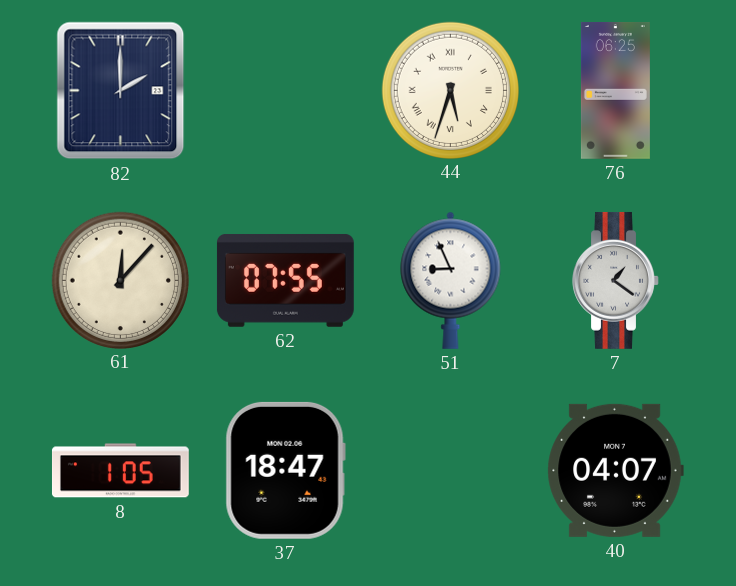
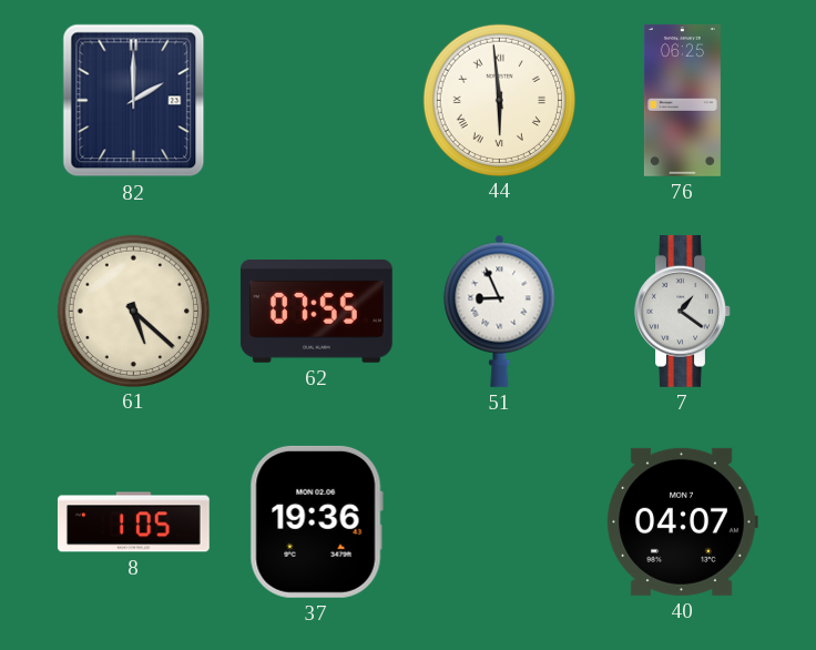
44: 5:33 -> 5:59 (499, 100)
61: 12:07 -> 5:22 (133, 311)
37: 18:47 -> 19:36 (316, 521)
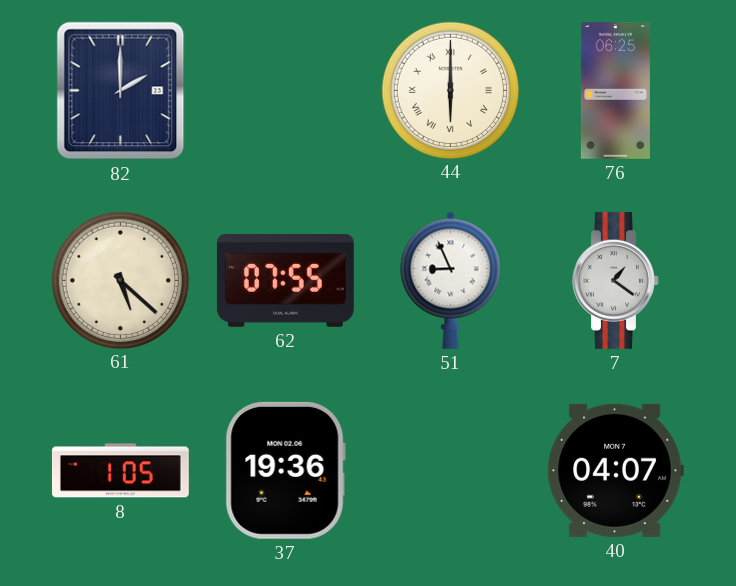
44: 5:59 -> 6:00 (450, 90)
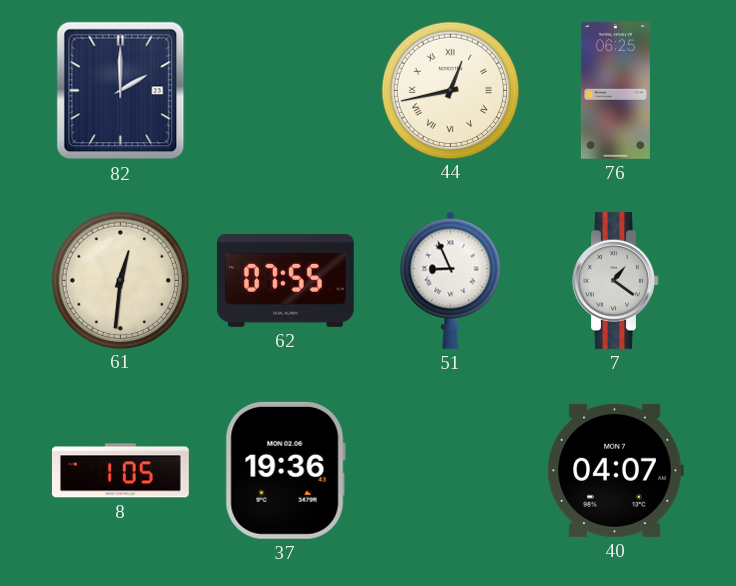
44: 6:00 -> 12:43 (450, 90)
61: 5:22 -> 12:31 (120, 280)
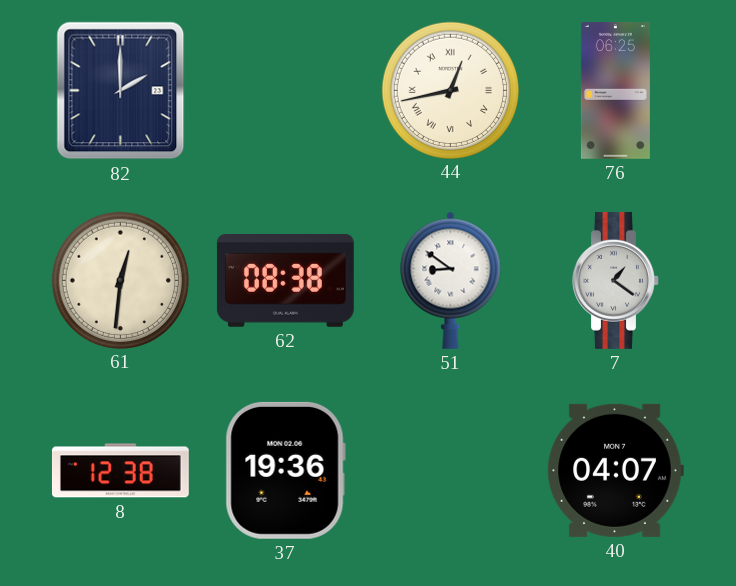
62: 07:55 -> 08:38 (285, 280)
51: 8:56 -> 8:51 (451, 280)
8: 1:05 -> 12:38 (120, 471)
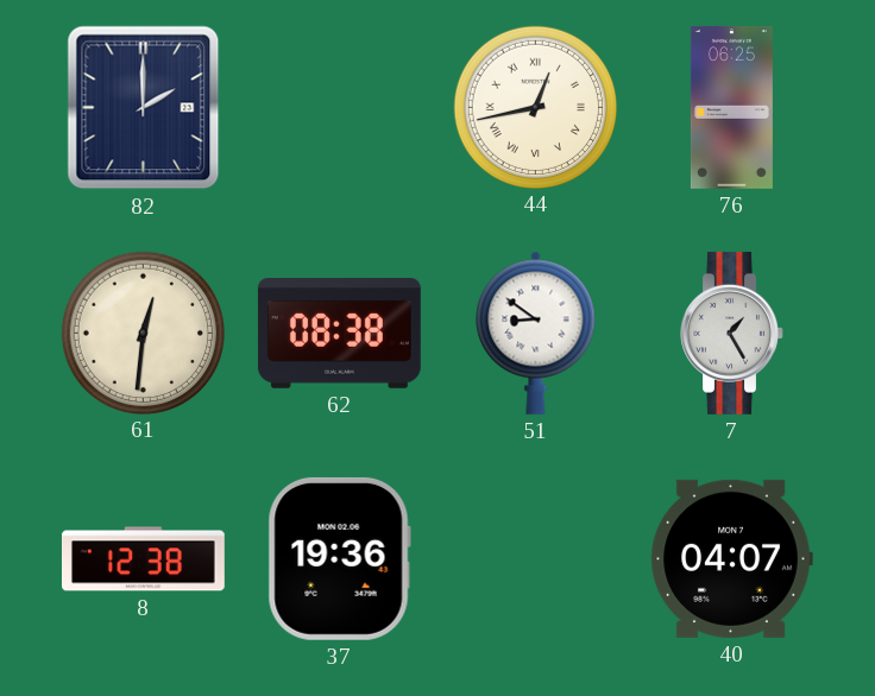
7: 1:21 -> 1:25 (732, 333)
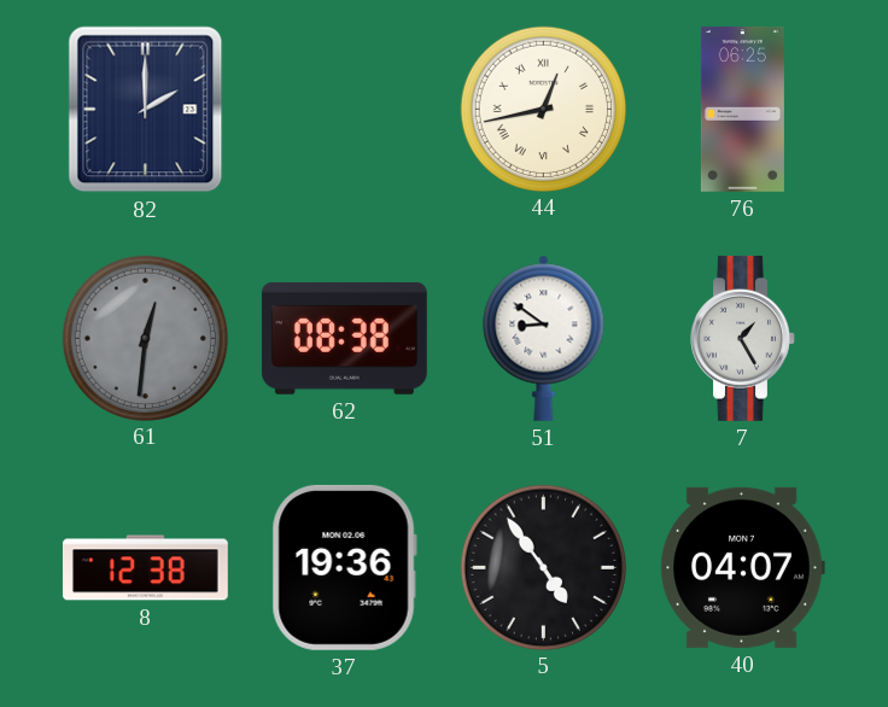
61 dial: cream -> grey (145, 338)
5: none -> 4:54 (543, 567)
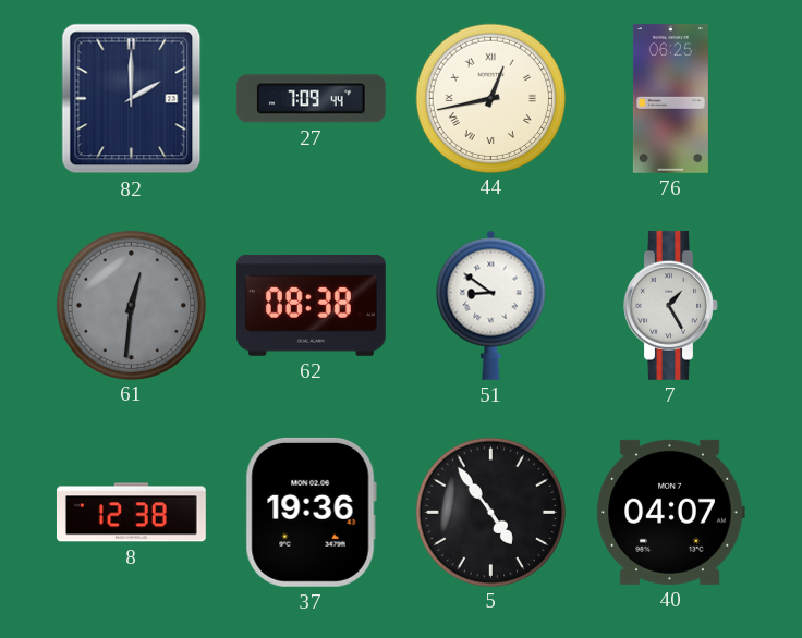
27: none -> 7:09 (311, 99)
